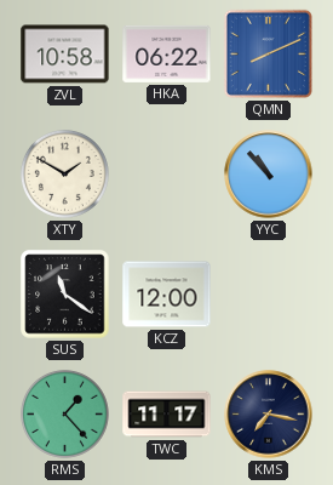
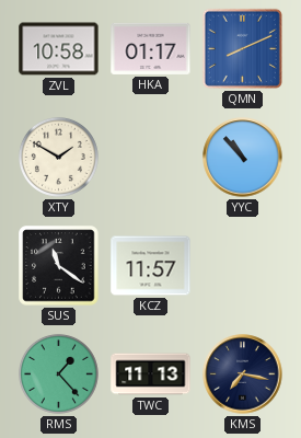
HKA: 06:22 -> 01:17 (151, 48)
KCZ: 12:00 -> 11:57 (151, 266)
TWC: 11:17 -> 11:13 (151, 374)
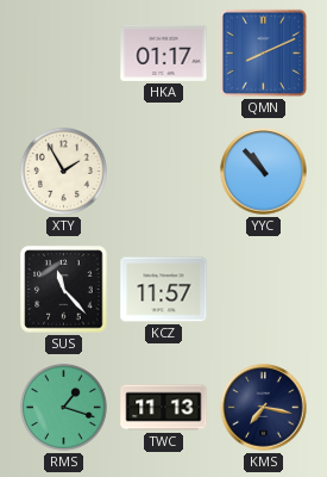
ZVL: 10:58 -> none (59, 49)
XTY: 1:50 -> 1:55 (63, 171)
SUS: 11:21 -> 11:23 (64, 290)
RMS: 1:23 -> 1:18 (63, 407)
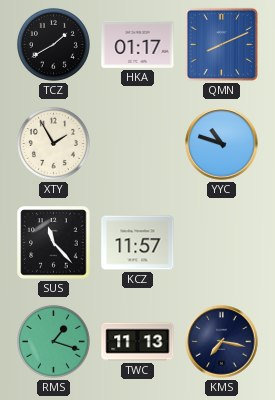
TCZ: none -> 1:40 (53, 44)
YYC: 10:53 -> 10:48 (222, 144)
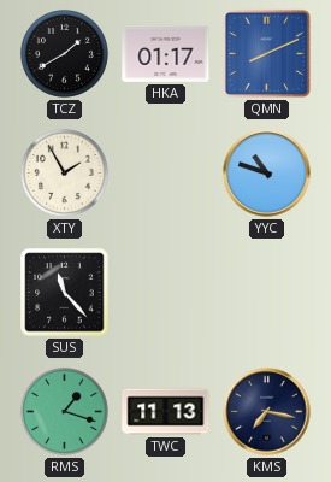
KCZ: 11:57 -> none (138, 243)
